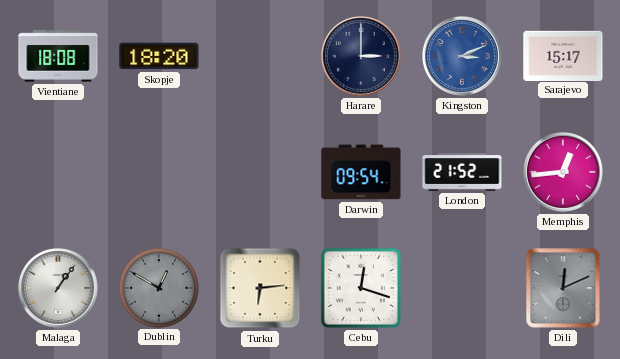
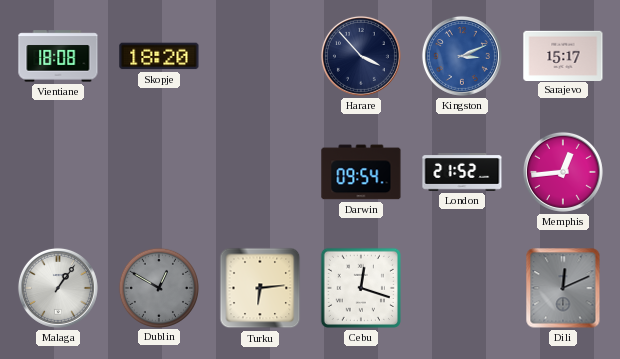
Harare: 3:00 -> 3:53 (361, 56)
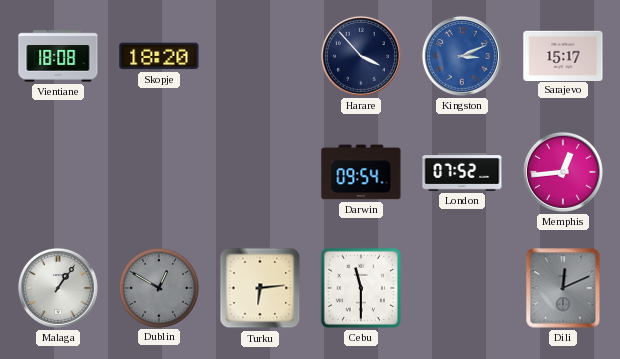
London: 21:52 -> 07:52 (462, 173)
Cebu: 12:18 -> 11:30 (361, 288)
